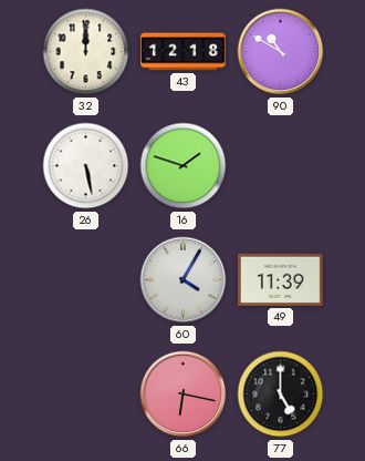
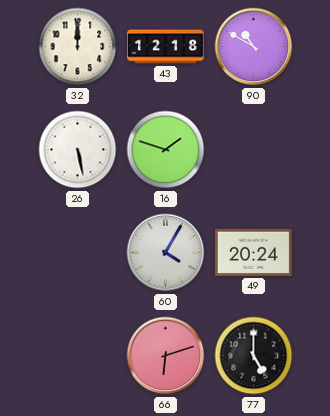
49: 11:39 -> 20:24 (253, 252)
66: 6:17 -> 6:12 (166, 356)
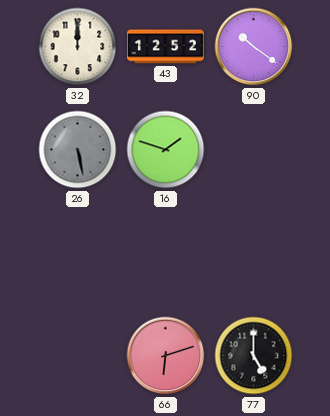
43: 12:18 -> 12:52 (166, 47)
90: 10:50 -> 10:21 (254, 47)
26 dial: white -> grey (78, 150)
60: 4:05 -> none (166, 253)
49: 20:24 -> none (253, 252)
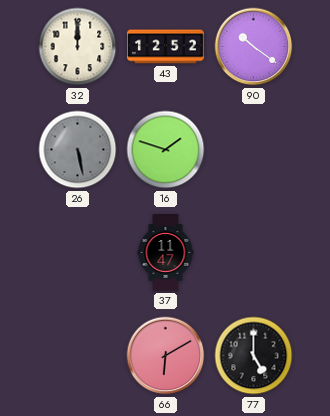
37: none -> 11:47 (166, 253)
66: 6:12 -> 6:10 (166, 356)
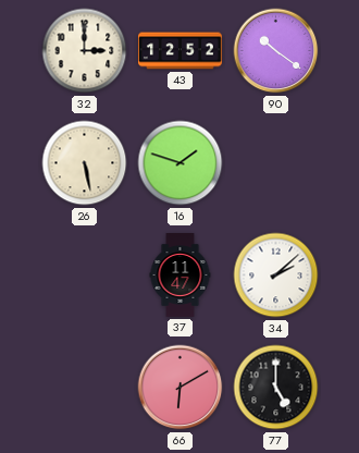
32: 12:00 -> 3:00 (85, 51)
26 dial: grey -> cream (85, 163)
34: none -> 2:08 (276, 276)
